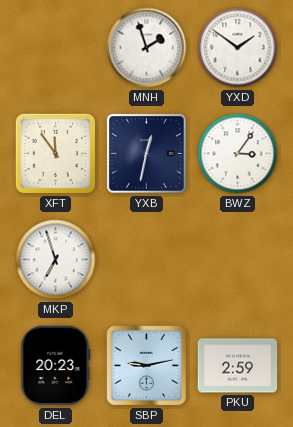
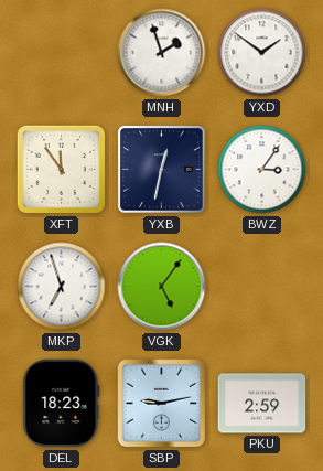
VGK: none -> 5:06 (162, 287)
DEL: 20:23 -> 18:23 (62, 404)
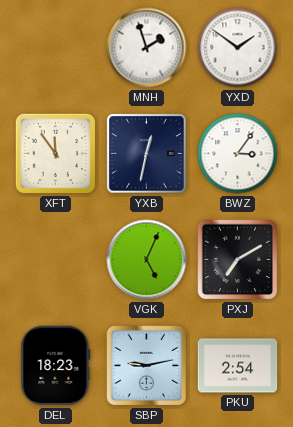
MKP: 6:57 -> none (62, 287)
VGK: 5:06 -> 5:04 (147, 260)
PXJ: none -> 7:10 (238, 260)
PKU: 2:59 -> 2:54 (238, 366)
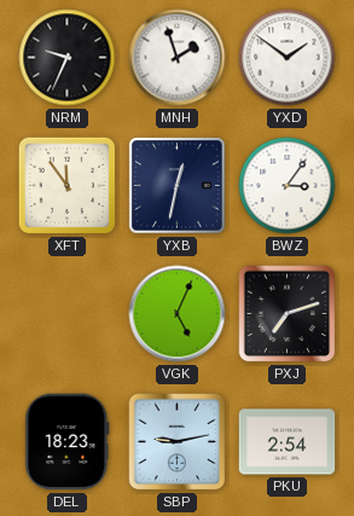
NRM: none -> 9:34 (68, 58)
PXJ: 7:10 -> 7:12 (288, 314)
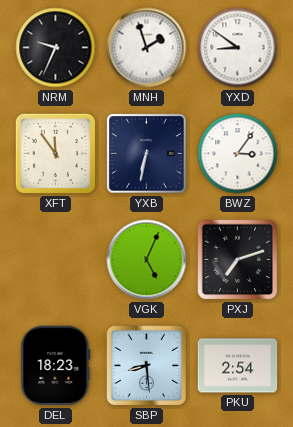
YXD: 1:51 -> 8:51 (238, 48)
YXB: 12:32 -> 6:32 (147, 154)
SBP: 9:13 -> 8:29 (147, 366)
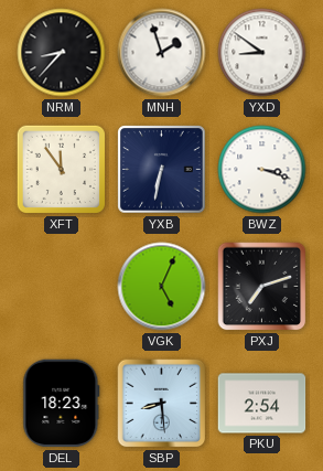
NRM: 9:34 -> 8:37 (62, 53)
BWZ: 3:06 -> 3:18 (262, 170)
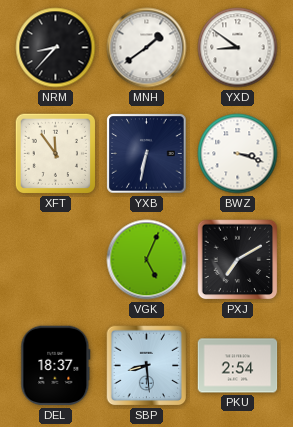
MNH: 1:57 -> 1:39 (147, 48)
PXJ: 7:12 -> 7:10 (238, 260)
DEL: 18:23 -> 18:37 (56, 366)
